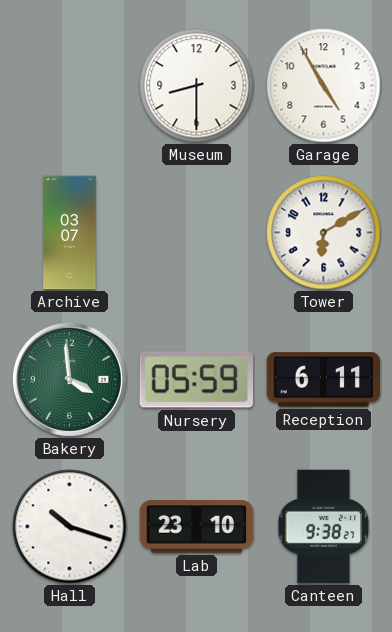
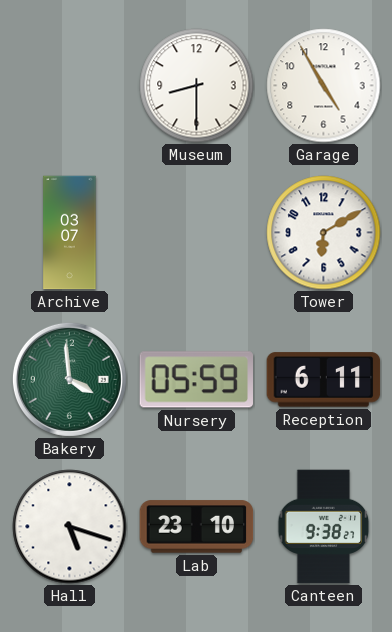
Hall: 10:18 -> 5:18 (70, 527)
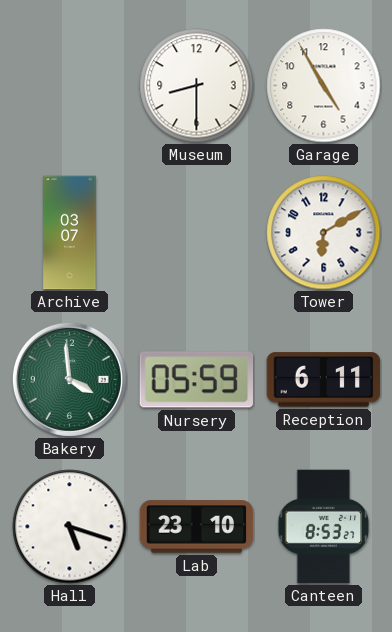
Canteen: 9:38 -> 8:53 (324, 527)
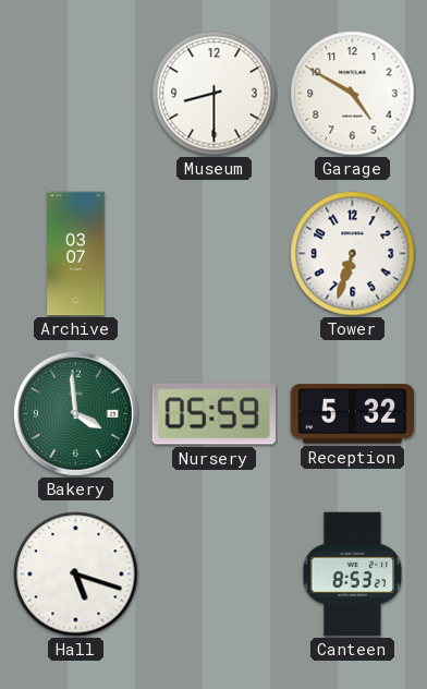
Garage: 4:55 -> 4:50 (353, 94)
Tower: 6:10 -> 6:33 (353, 254)
Reception: 6:11 -> 5:32 (353, 414)
Lab: 23:10 -> none (197, 527)
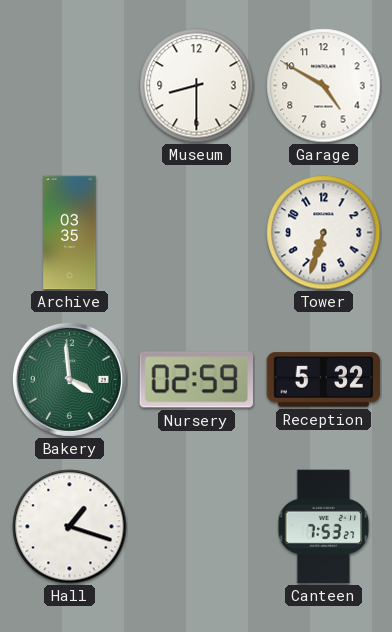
Archive: 03:07 -> 03:35 (70, 233)
Nursery: 05:59 -> 02:59 (197, 380)
Hall: 5:18 -> 1:18 (70, 527)
Canteen: 8:53 -> 7:53 (324, 527)
